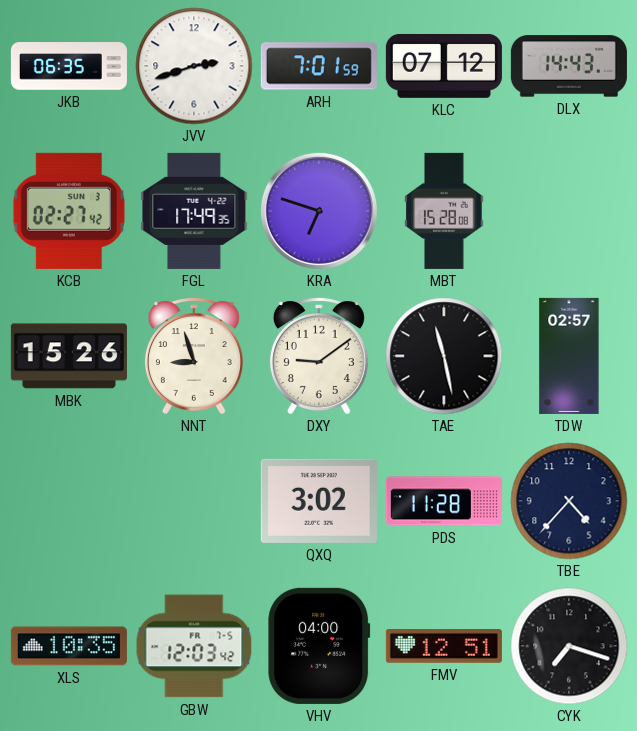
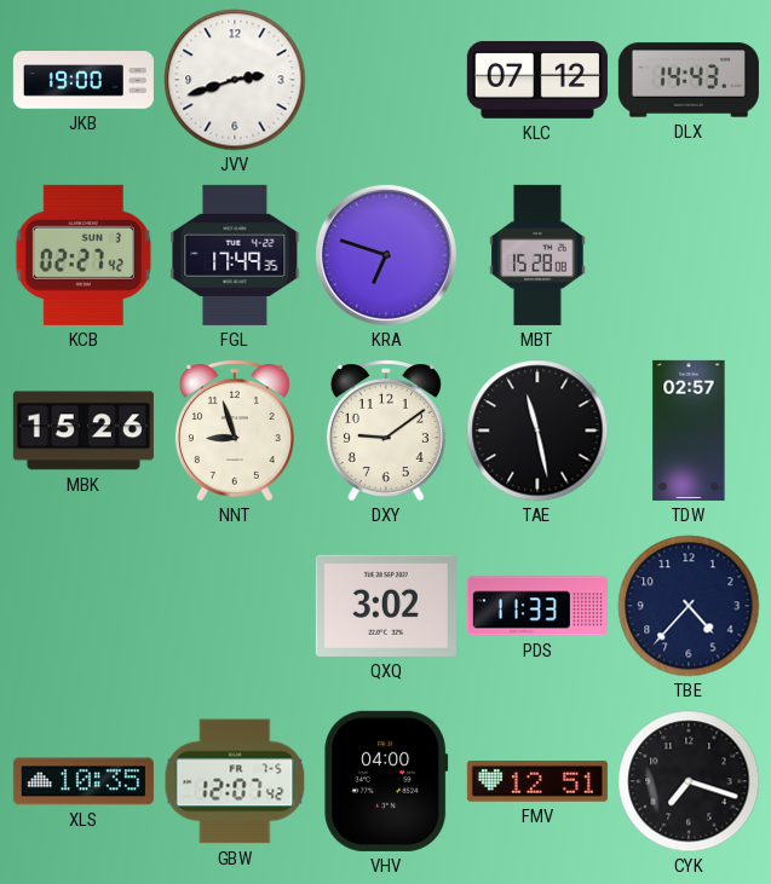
JKB: 06:35 -> 19:00 (84, 80)
ARH: 7:01 -> none (319, 66)
PDS: 11:28 -> 11:33 (537, 606)
GBW: 12:03 -> 12:07 (235, 781)
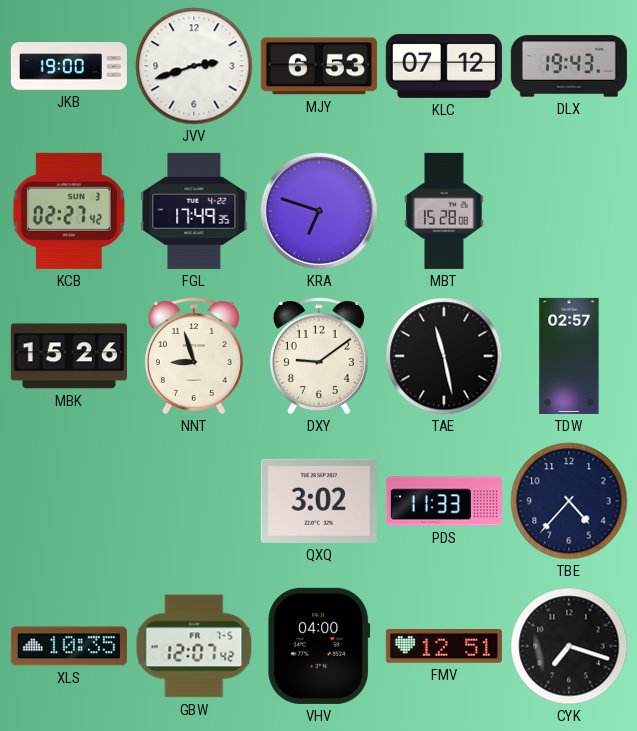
MJY: none -> 6:53 (319, 66)
DLX: 14:43 -> 19:43 (569, 66)
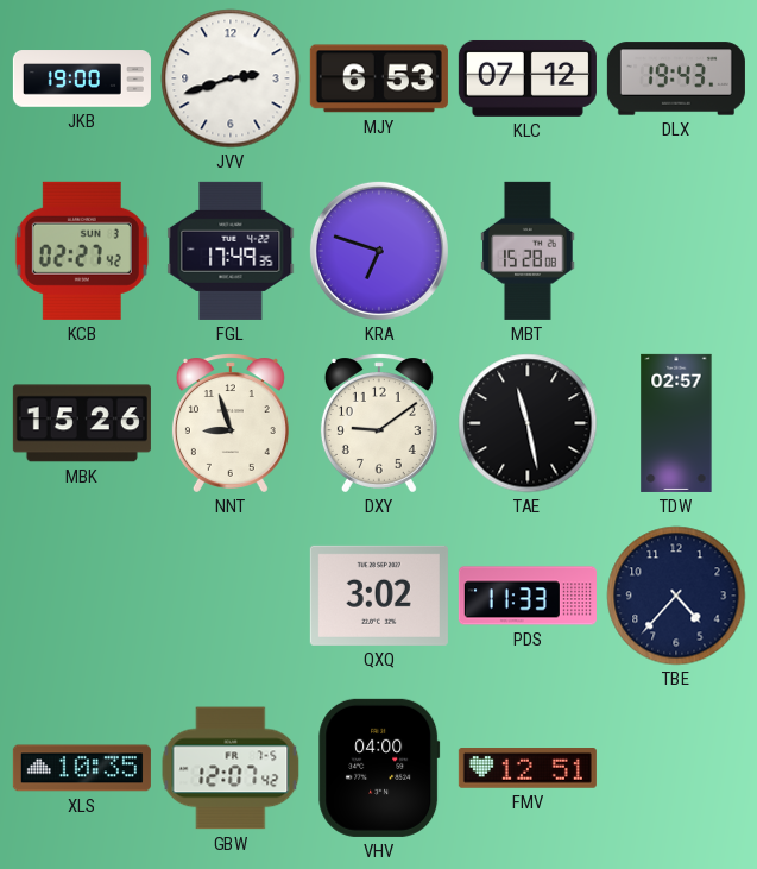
CYK: 7:18 -> none (569, 646)
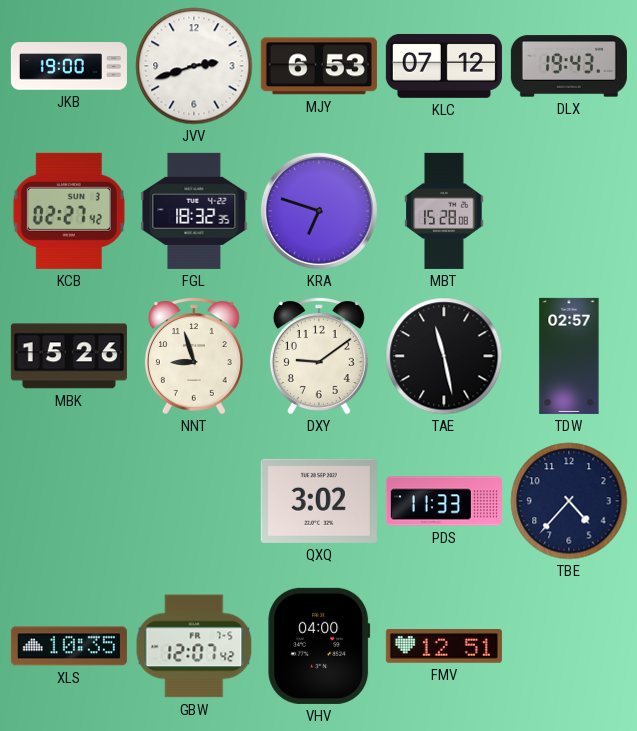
FGL: 17:49 -> 18:32 (194, 211)
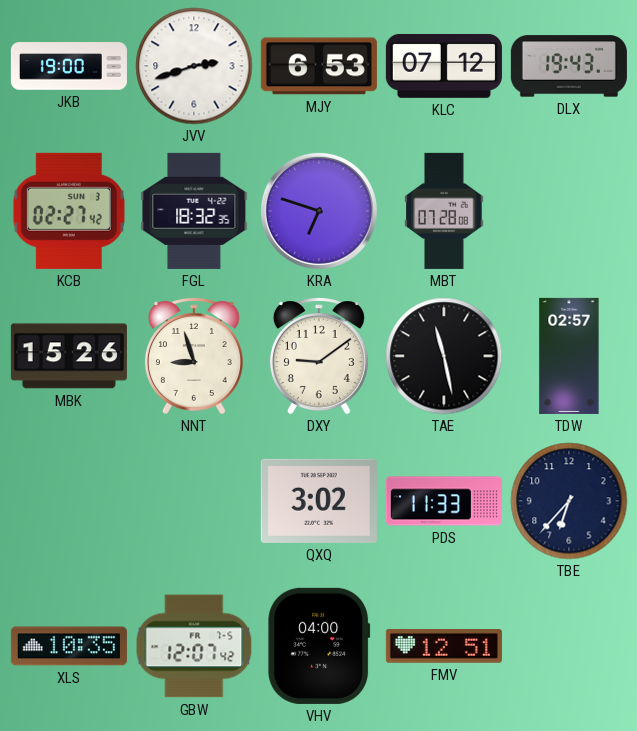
MBT: 15:28 -> 07:28 (444, 211)
TBE: 4:37 -> 6:37 (569, 501)
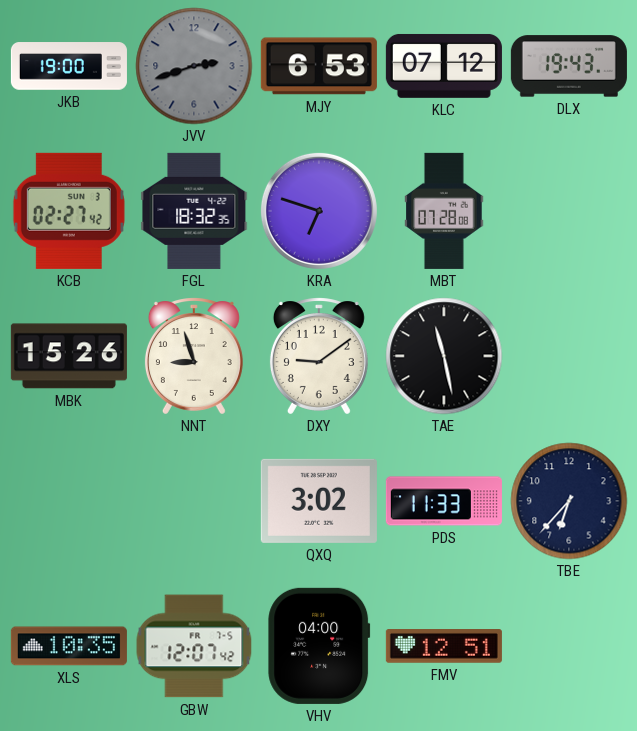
JVV dial: white -> grey (194, 66)
TDW: 02:57 -> none (569, 356)
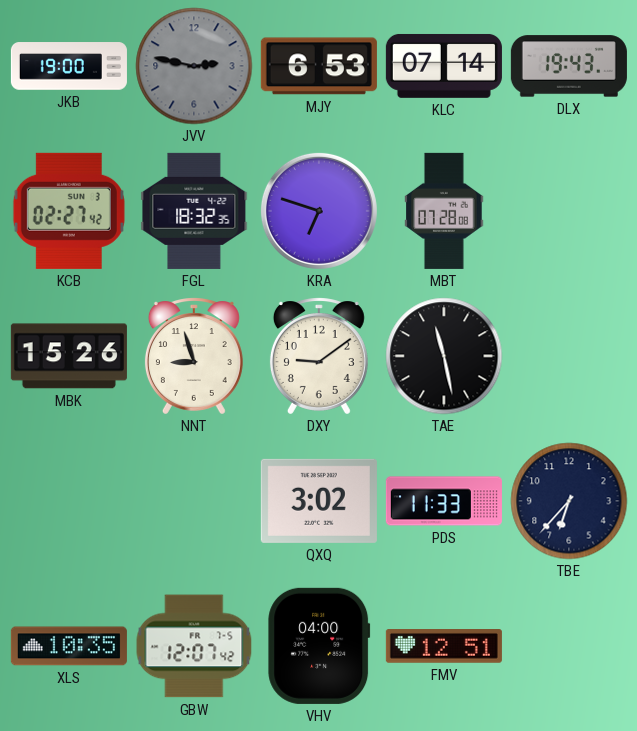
JVV: 2:42 -> 2:47 (194, 66)
KLC: 07:12 -> 07:14 (444, 66)
